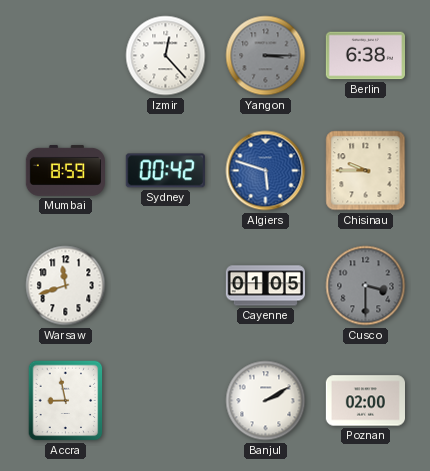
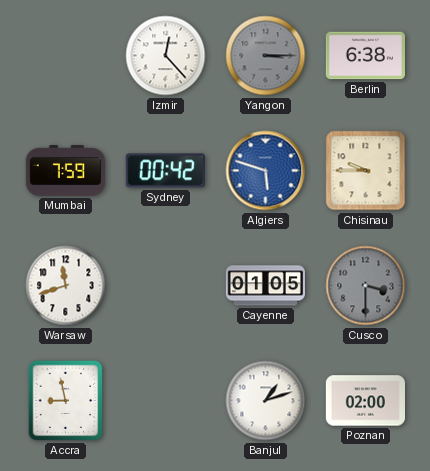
Mumbai: 8:59 -> 7:59 (65, 170)
Banjul: 2:10 -> 1:12 (266, 401)
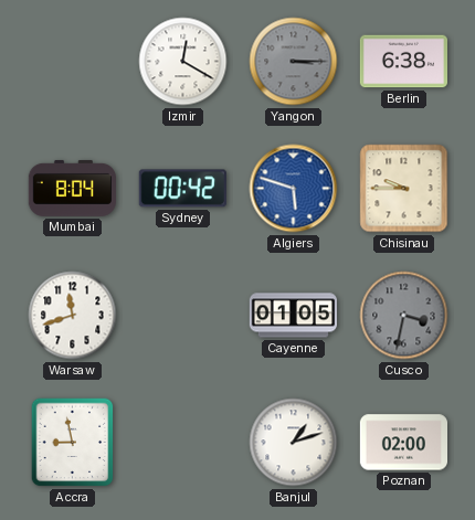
Izmir: 12:23 -> 12:20 (183, 62)
Mumbai: 7:59 -> 8:04 (72, 188)
Cusco: 3:30 -> 3:32 (404, 316)
